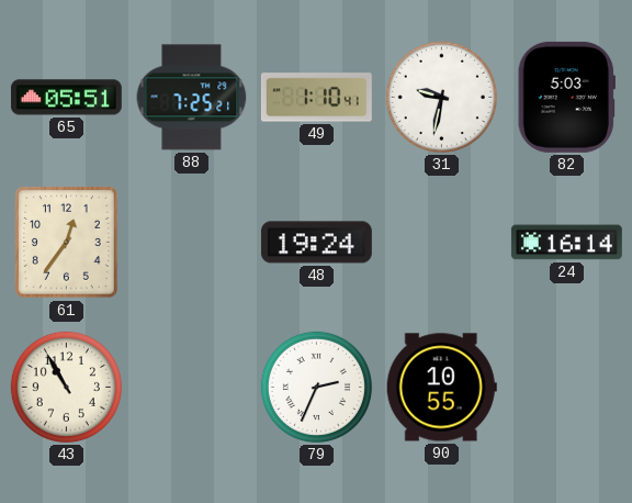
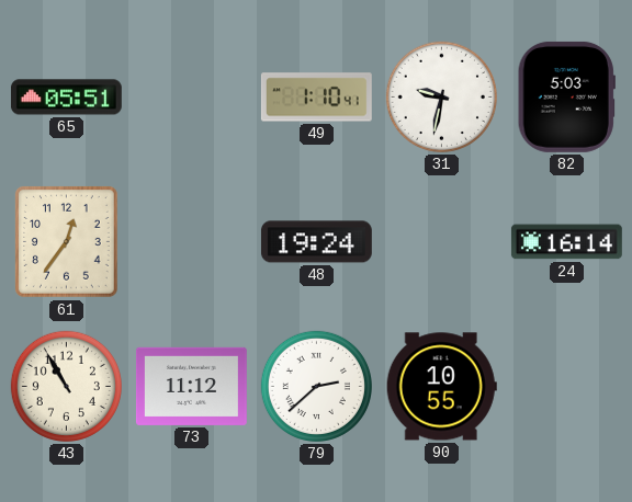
88: 7:25 -> none (192, 98)
73: none -> 11:12 (191, 386)
79: 2:34 -> 2:38 (316, 386)
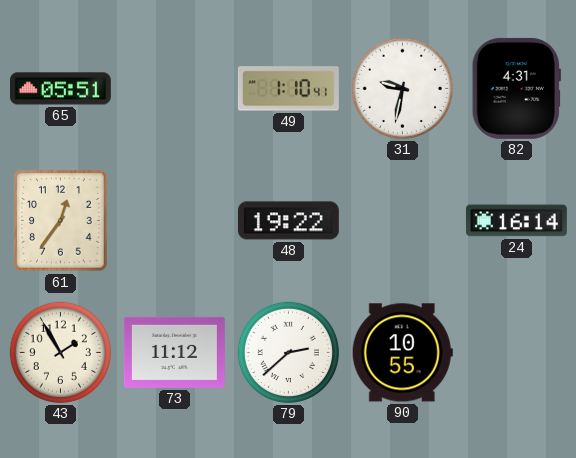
82: 5:03 -> 4:31 (516, 88)
48: 19:24 -> 19:22 (288, 221)
43: 10:55 -> 1:55 (60, 352)
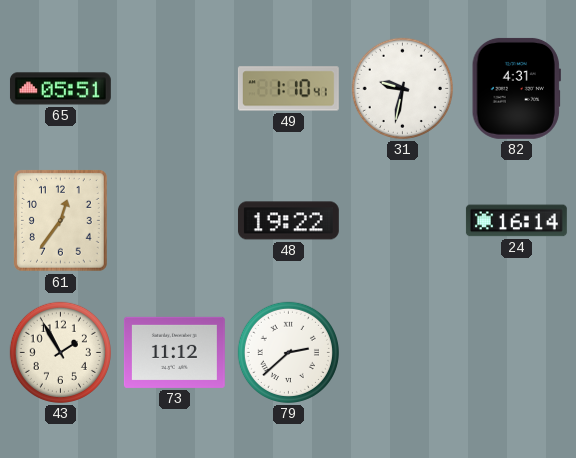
90: 10:55 -> none (402, 353)
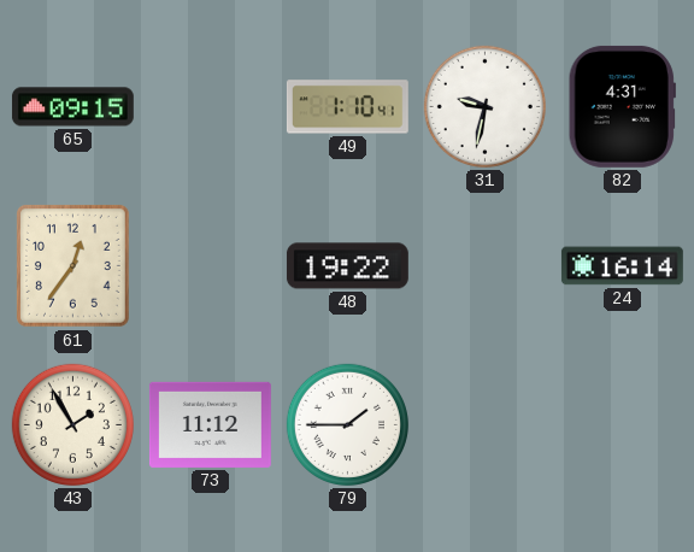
65: 05:51 -> 09:15 (72, 107)
79: 2:38 -> 1:45 (347, 424)
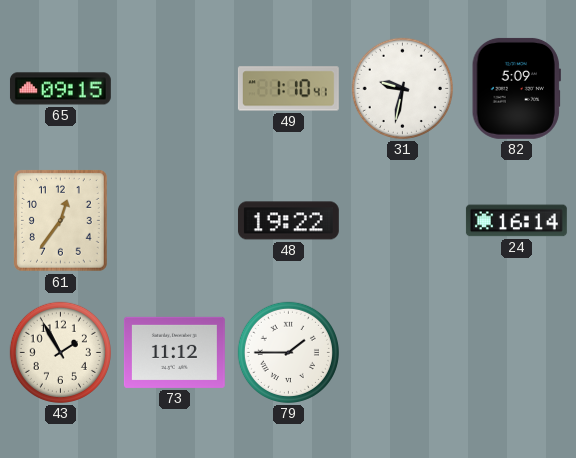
82: 4:31 -> 5:09 (516, 88)
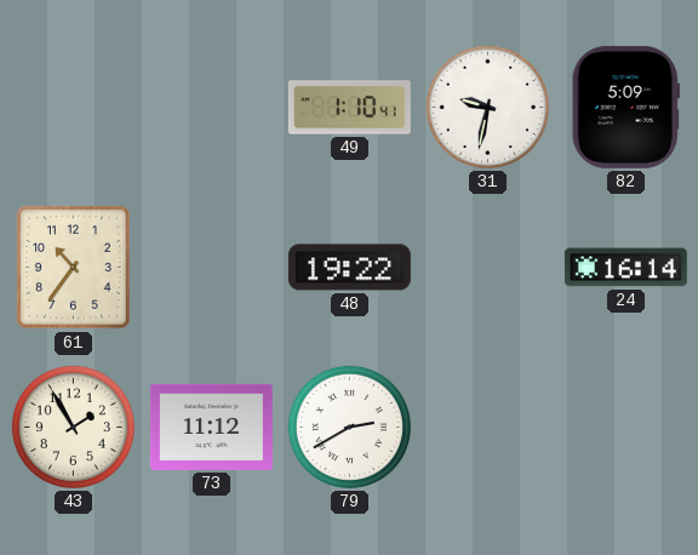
65: 09:15 -> none (60, 89)
61: 12:36 -> 10:36 (73, 268)
79: 1:45 -> 2:40 (349, 427)
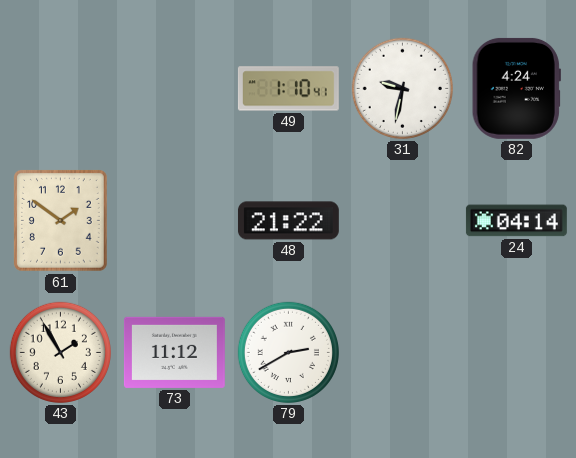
82: 5:09 -> 4:24 (516, 88)
61: 10:36 -> 1:51 (60, 221)
48: 19:22 -> 21:22 (288, 221)
24: 16:14 -> 04:14 (516, 221)
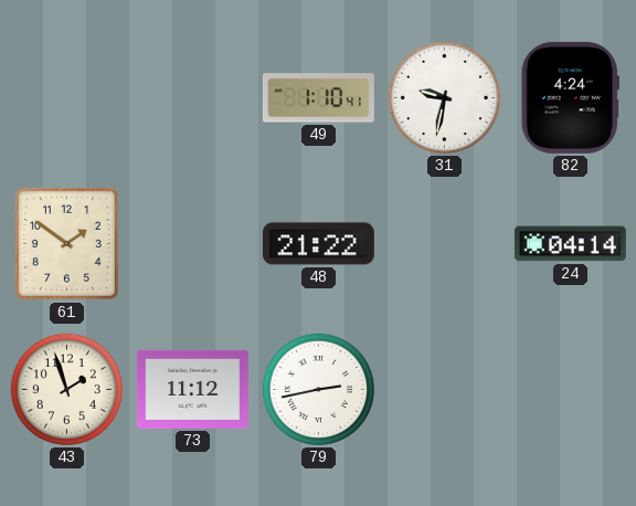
43: 1:55 -> 1:57 (66, 389)
79: 2:40 -> 2:43 (318, 389)
